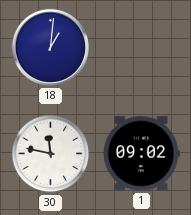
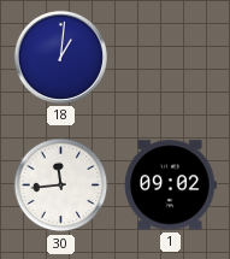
30: 11:47 -> 11:44 (61, 186)
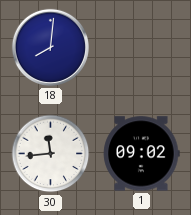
18: 1:01 -> 8:01 (50, 47)
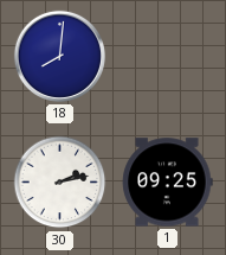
30: 11:44 -> 2:13 (60, 183)
1: 09:02 -> 09:25 (168, 183)
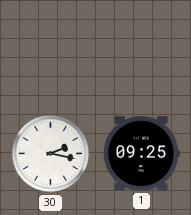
18: 8:01 -> none (59, 56)
30: 2:13 -> 2:17 (51, 154)
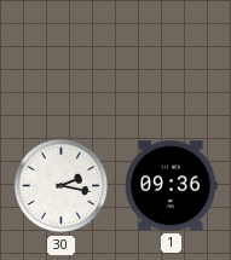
1: 09:25 -> 09:36 (172, 186)
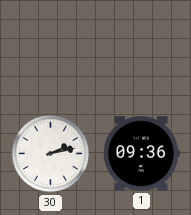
30: 2:17 -> 2:13 (51, 154)
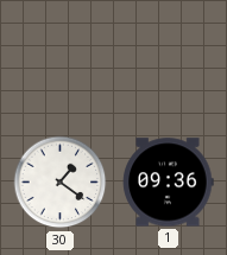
30: 2:13 -> 1:21 (61, 183)
